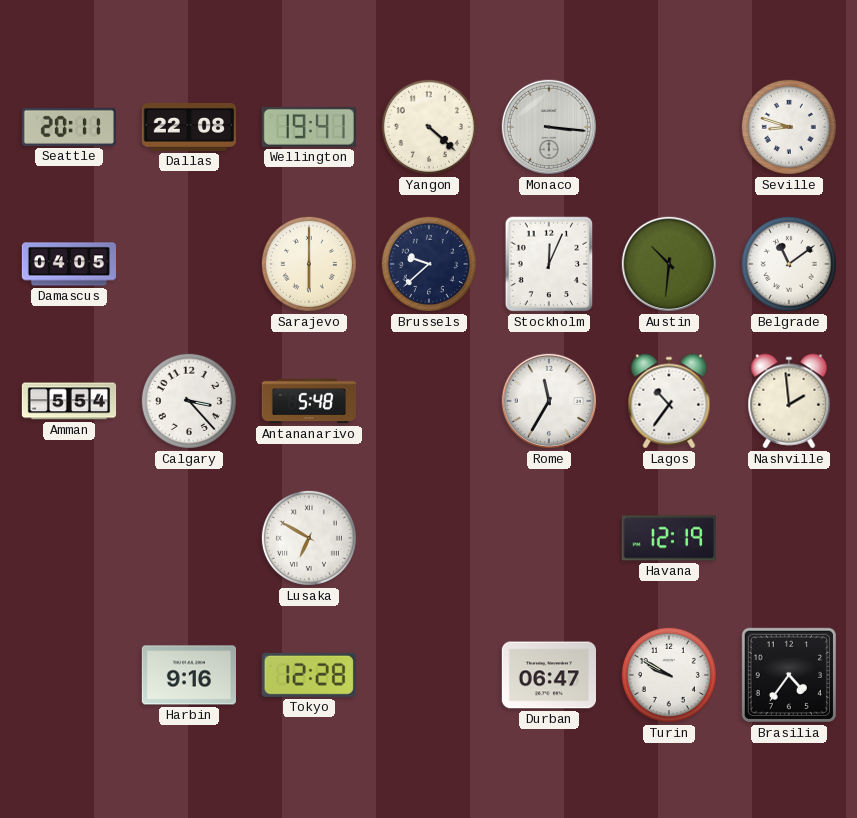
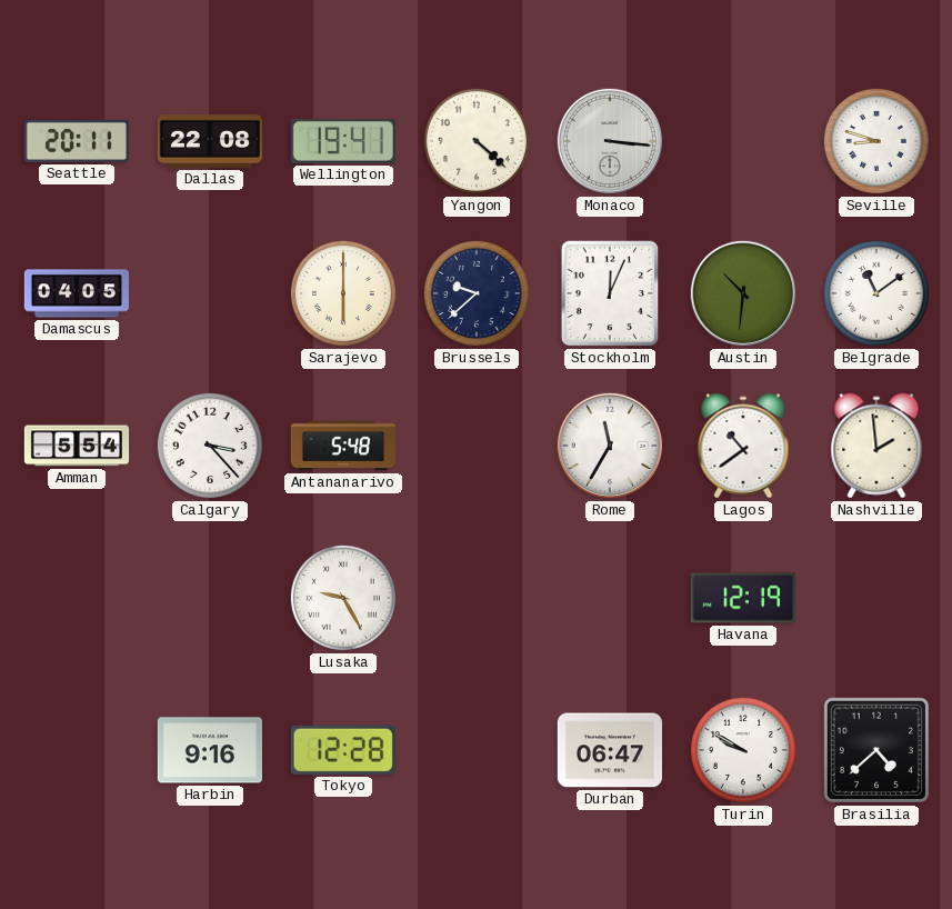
Lagos: 10:36 -> 10:39 (743, 446)
Lusaka: 6:50 -> 9:25 (343, 598)
Brasilia: 4:36 -> 4:38 (876, 750)
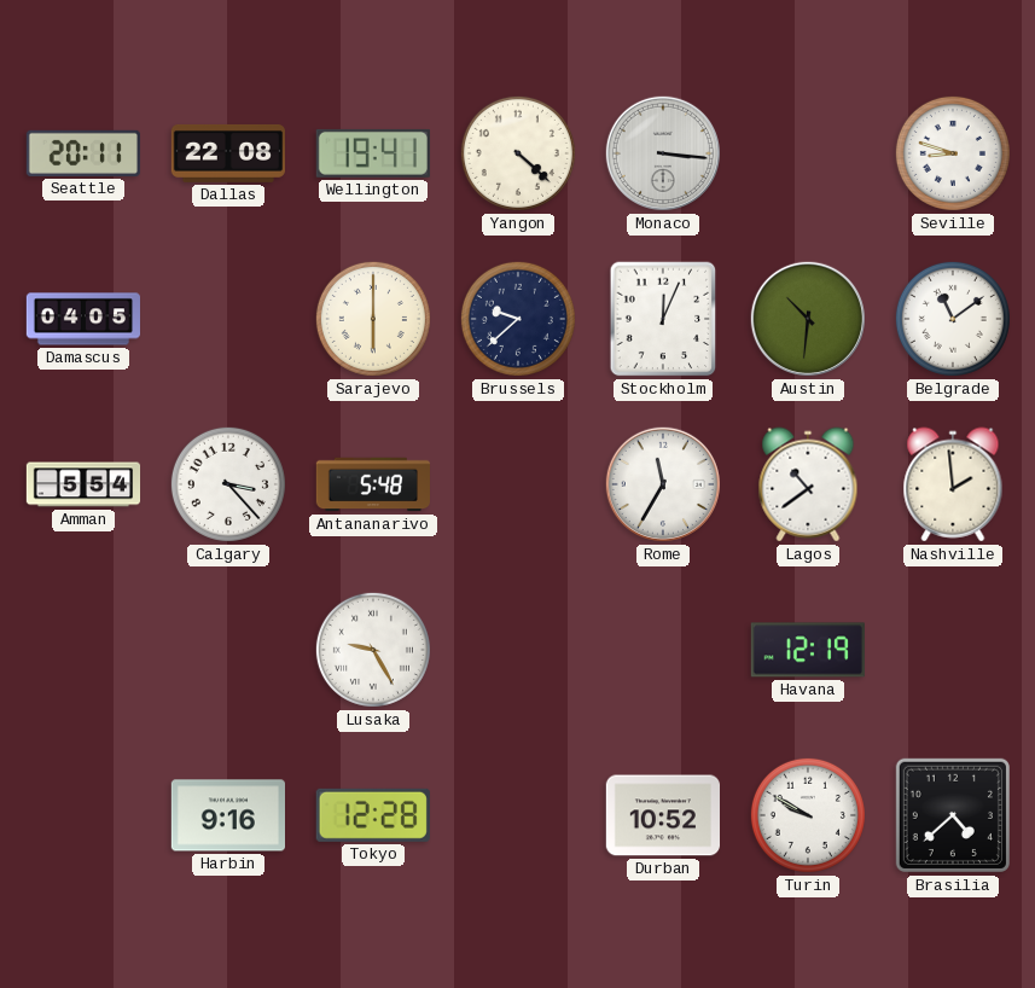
Durban: 06:47 -> 10:52 (662, 815)
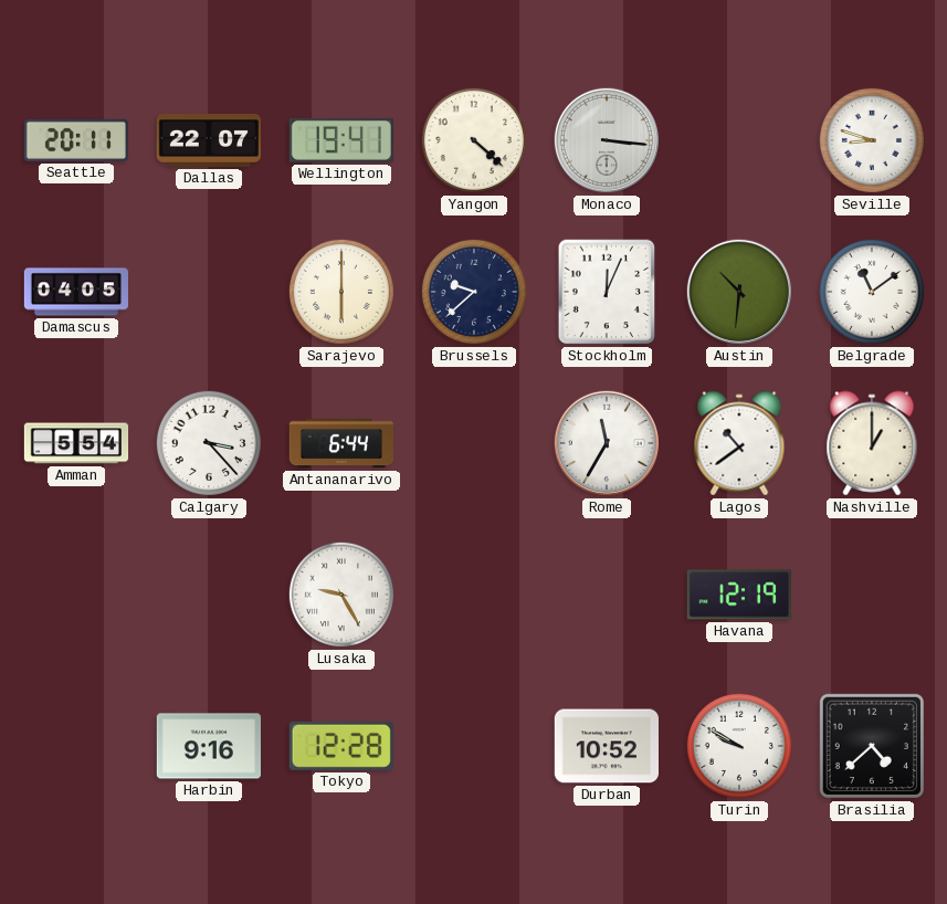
Dallas: 22:08 -> 22:07 (208, 140)
Antananarivo: 5:48 -> 6:44 (340, 443)
Nashville: 1:59 -> 1:00 (872, 443)
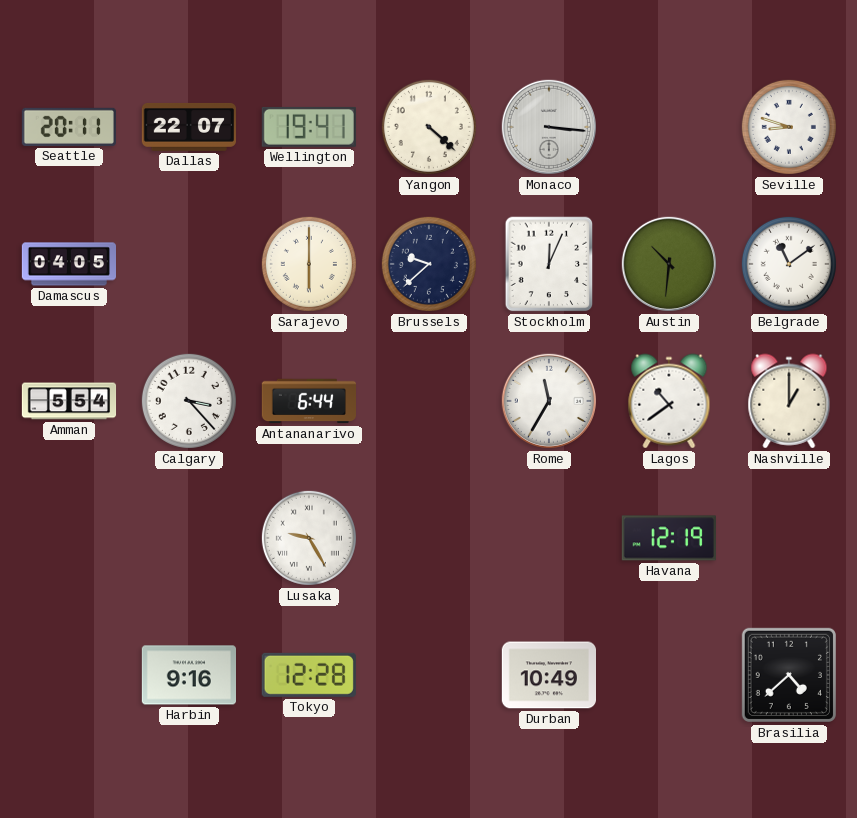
Durban: 10:52 -> 10:49 (548, 675)
Turin: 9:50 -> none (739, 746)
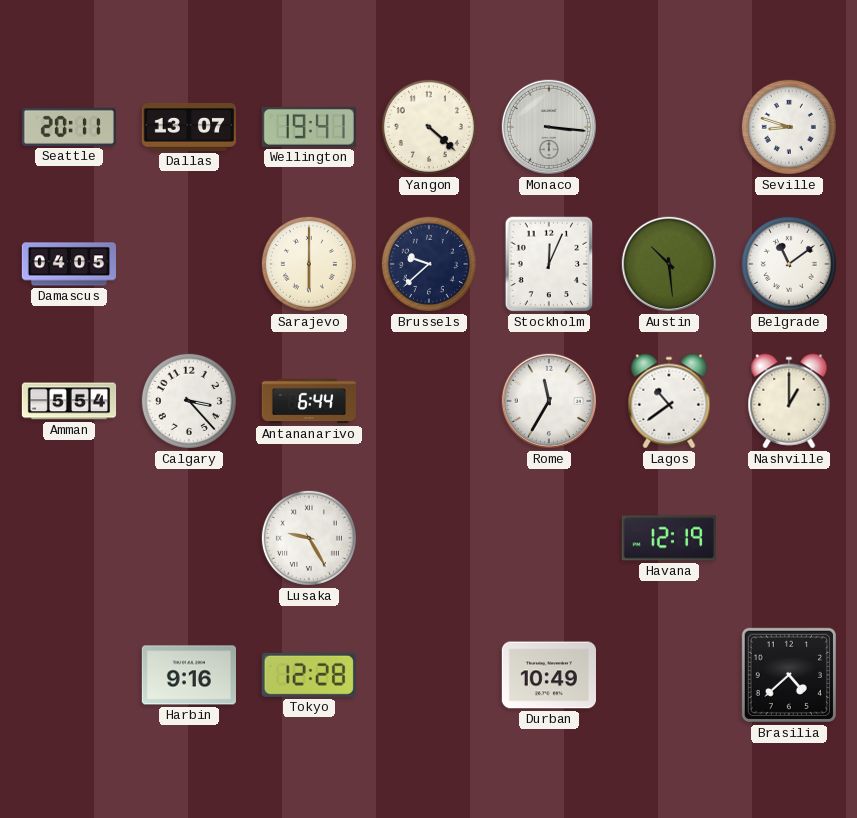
Dallas: 22:07 -> 13:07 (188, 127)
Austin: 10:31 -> 10:29 (669, 264)
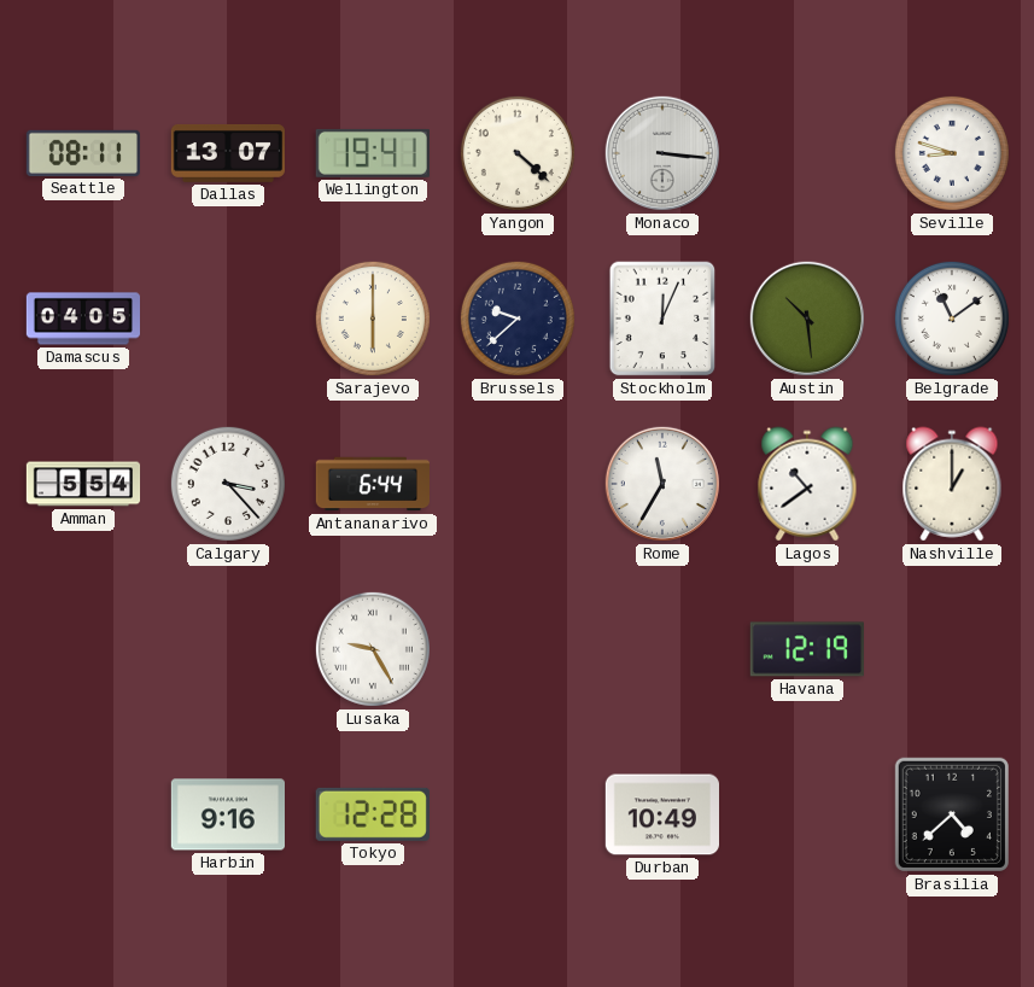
Seattle: 20:11 -> 08:11 (82, 153)
